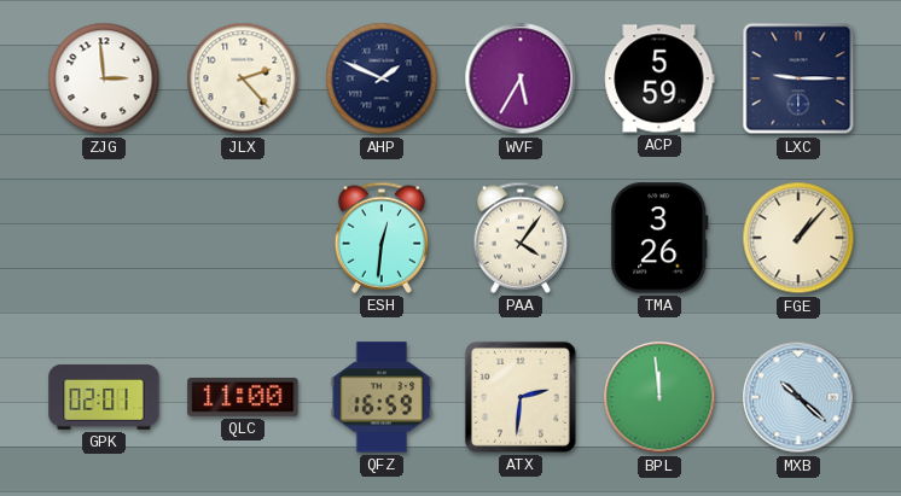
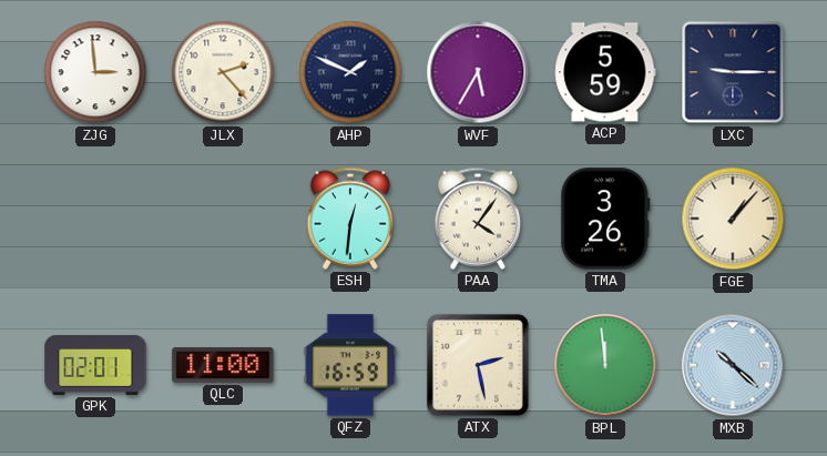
ATX: 2:31 -> 2:28 (478, 365)
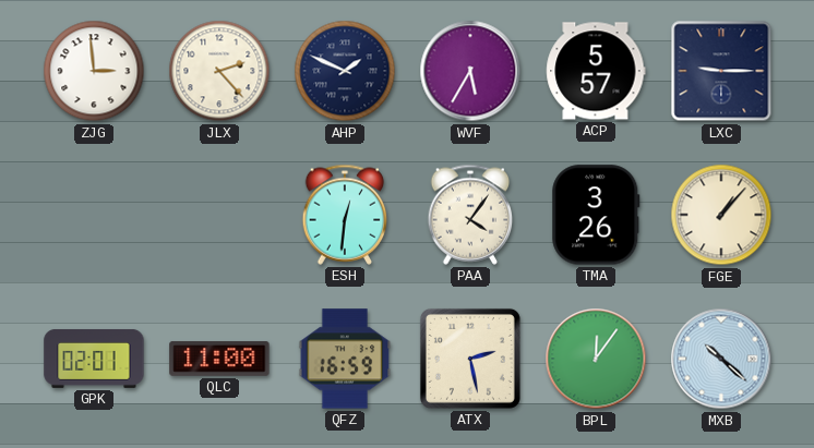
ACP: 5:59 -> 5:57 (596, 71)
BPL: 11:59 -> 12:06 (596, 359)
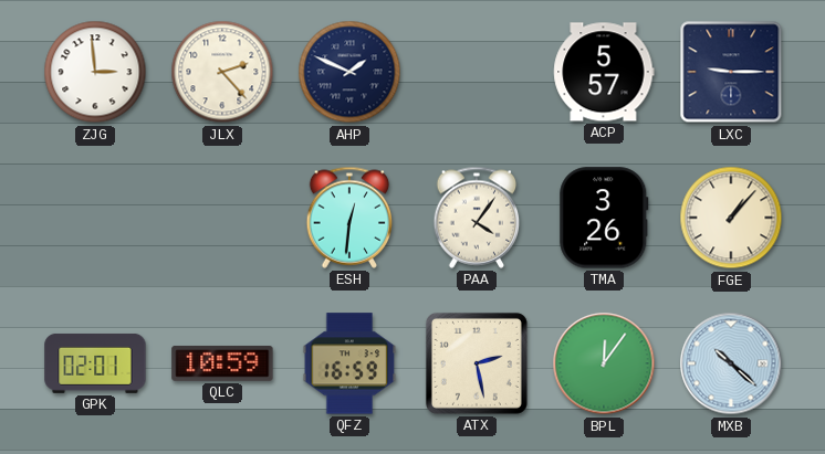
WVF: 5:35 -> none (470, 71)
QLC: 11:00 -> 10:59 (222, 363)
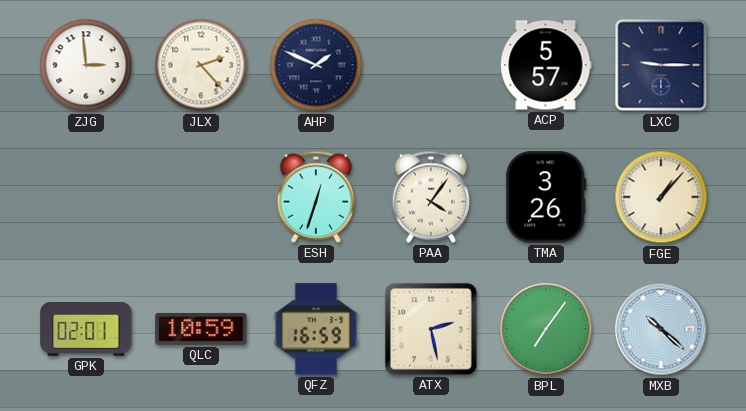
ESH: 12:31 -> 12:33 (316, 197)
BPL: 12:06 -> 7:06 (546, 329)
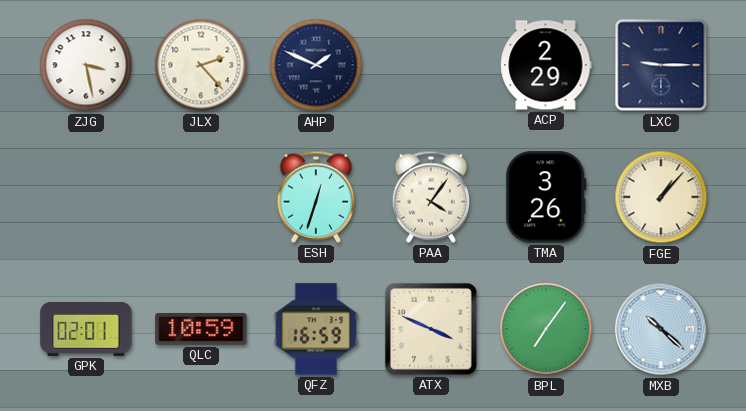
ZJG: 2:59 -> 3:28 (86, 65)
ACP: 5:57 -> 2:29 (546, 65)
ATX: 2:28 -> 3:49 (431, 329)
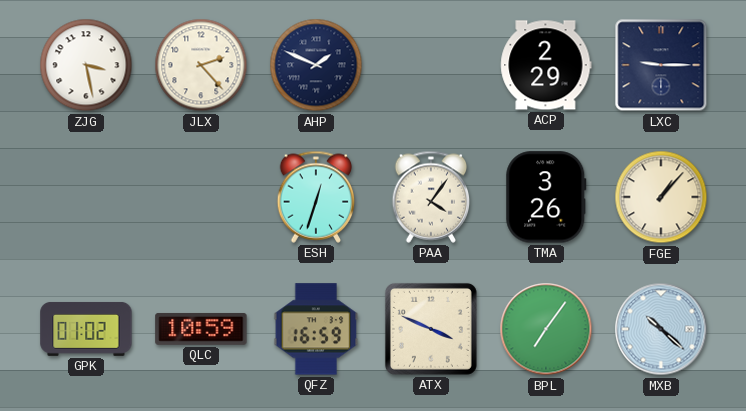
GPK: 02:01 -> 01:02 (86, 329)
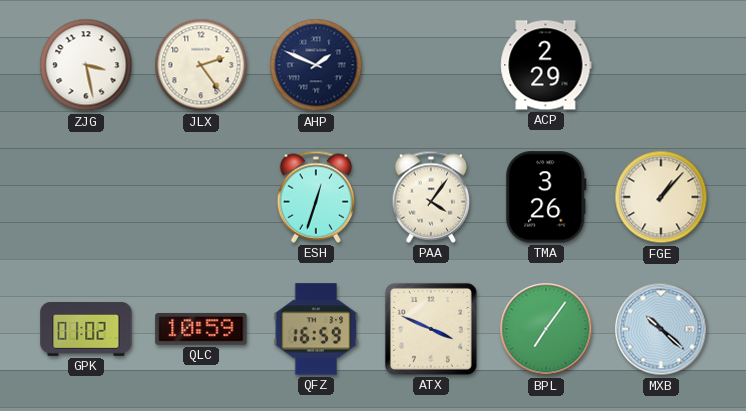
JLX: 2:23 -> 2:24 (201, 65)
LXC: 9:15 -> none (661, 65)
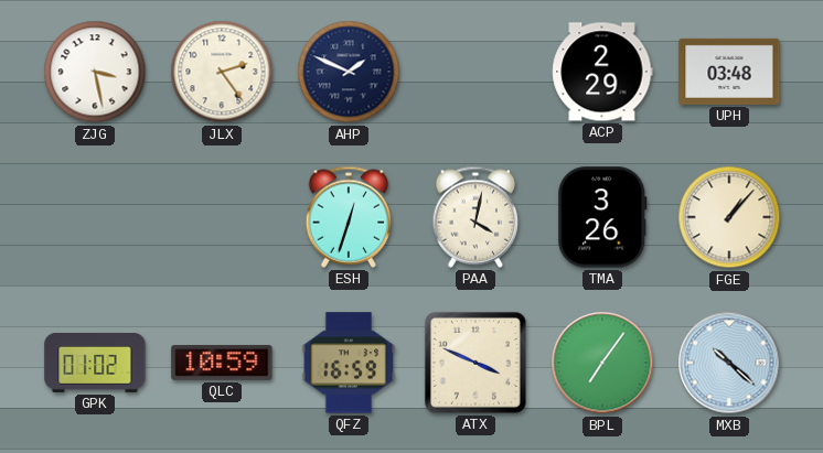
UPH: none -> 03:48 (729, 72)
PAA: 4:06 -> 4:02 (475, 217)
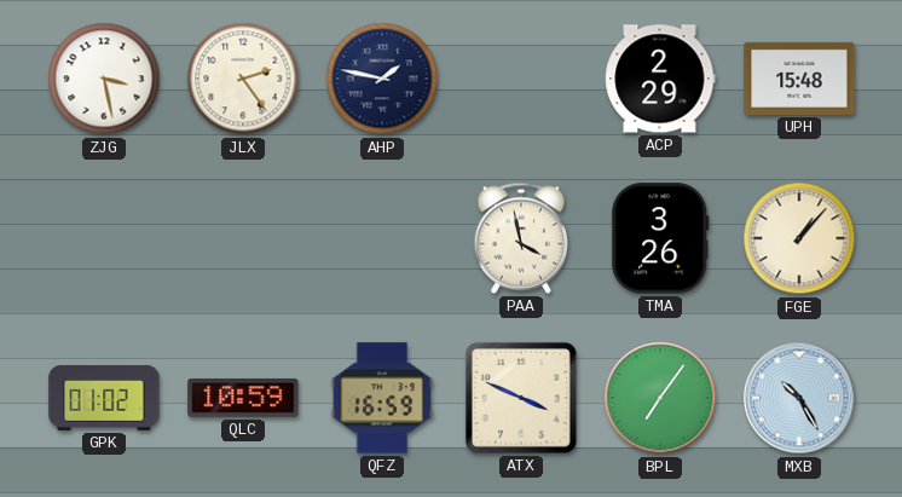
AHP: 1:49 -> 1:47 (382, 79)
UPH: 03:48 -> 15:48 (799, 79)
ESH: 12:33 -> none (349, 217)
PAA: 4:02 -> 3:58 (521, 238)
MXB: 10:22 -> 10:25 (799, 398)
